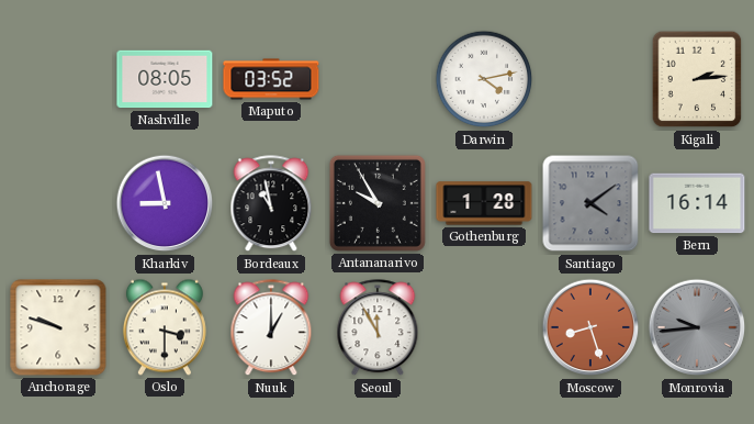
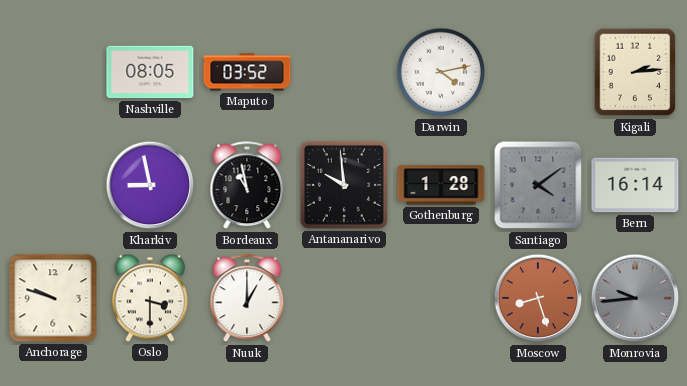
Antananarivo: 9:55 -> 9:59 (344, 185)
Seoul: 11:55 -> none (378, 328)
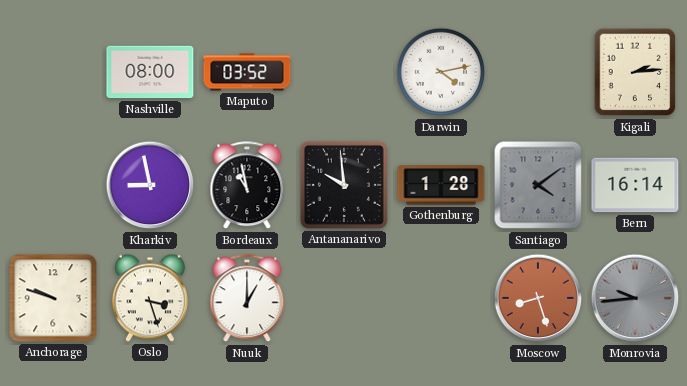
Nashville: 08:05 -> 08:00 (150, 72)
Oslo: 3:30 -> 3:27 (150, 298)
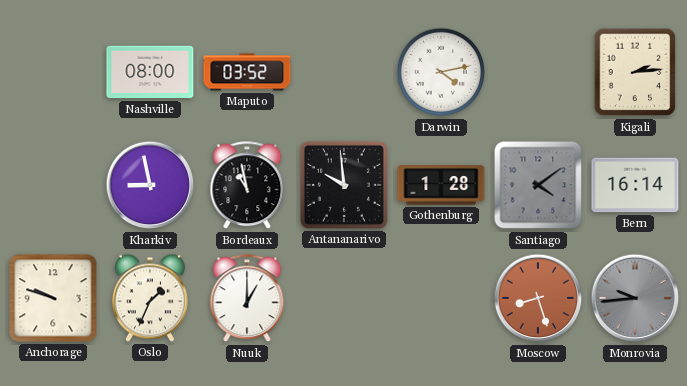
Oslo: 3:27 -> 1:34 (150, 298)
